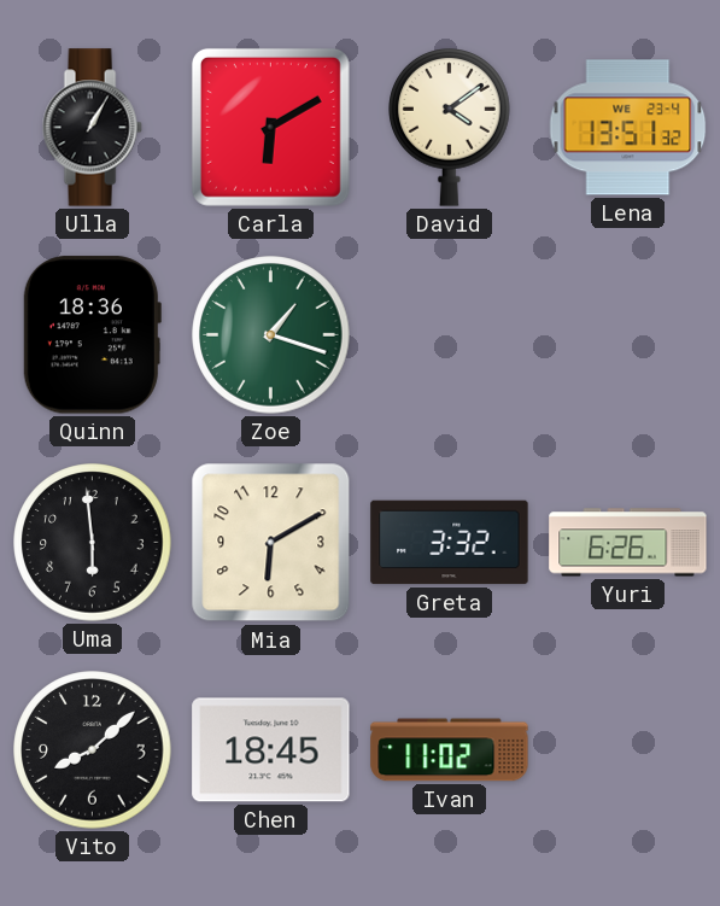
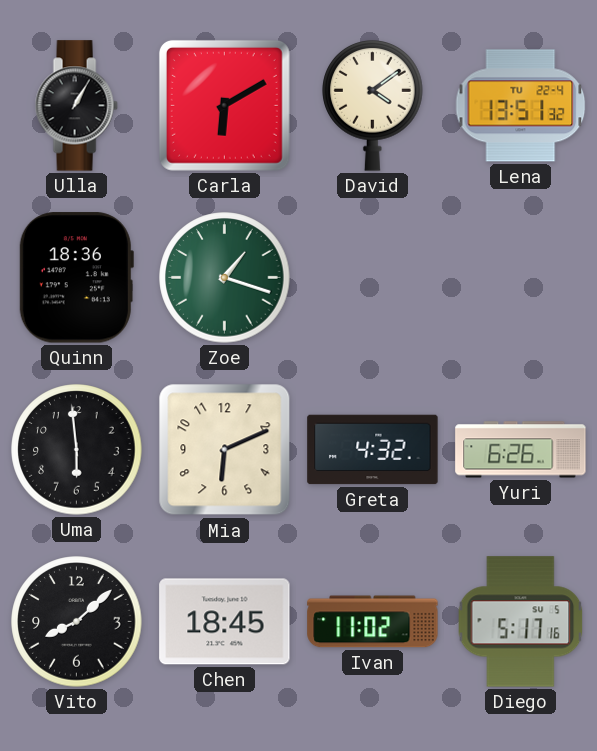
Lena date: WE 23-4 -> TU 22-4 (521, 106)
Mia: 6:10 -> 6:11 (225, 450)
Greta: 3:32 -> 4:32 (373, 450)
Diego: none -> 5:17 (521, 622)
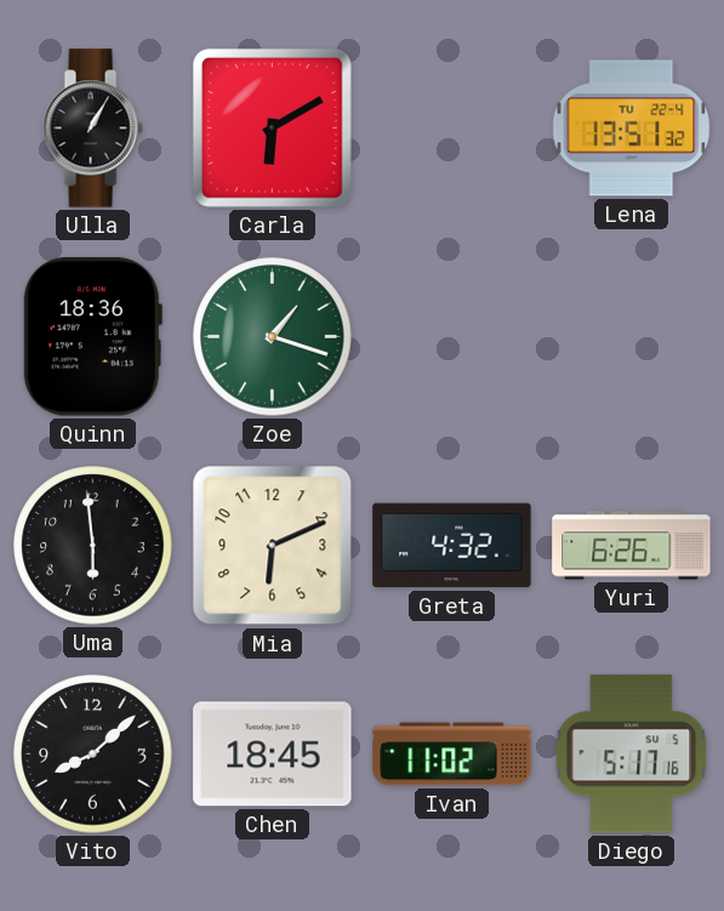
David: 4:09 -> none (373, 106)
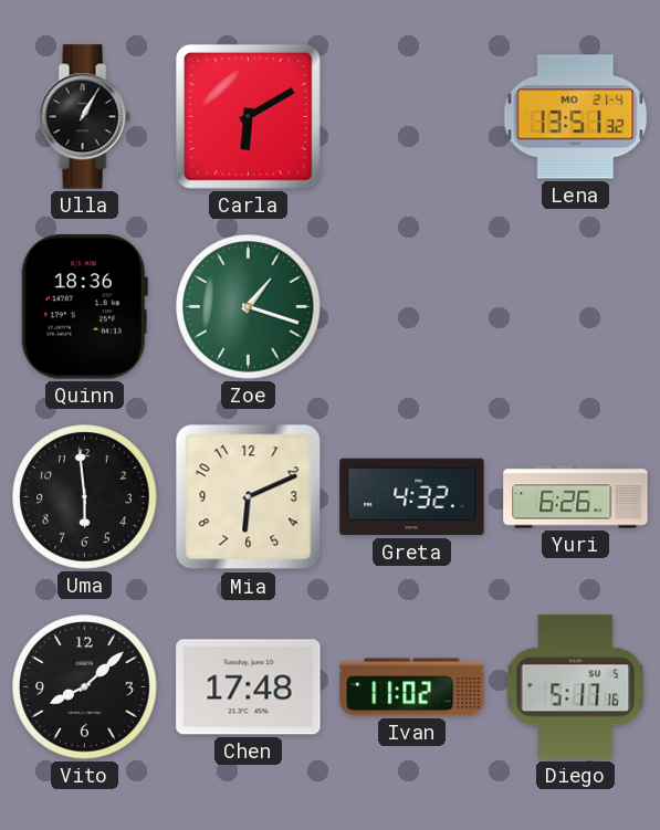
Lena date: TU 22-4 -> MO 21-4 (576, 117)
Chen: 18:45 -> 17:48 (249, 687)
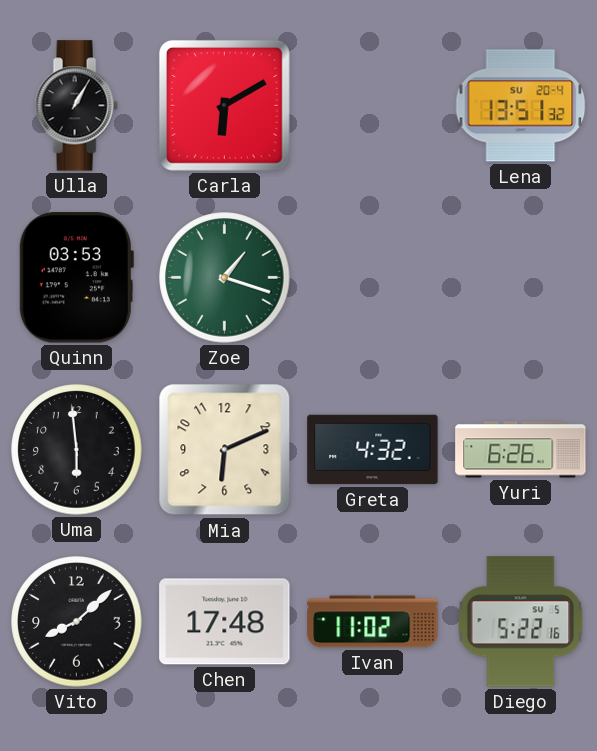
Lena date: MO 21-4 -> SU 20-4 (521, 106)
Quinn: 18:36 -> 03:53 (76, 278)
Diego: 5:17 -> 5:22 (521, 622)
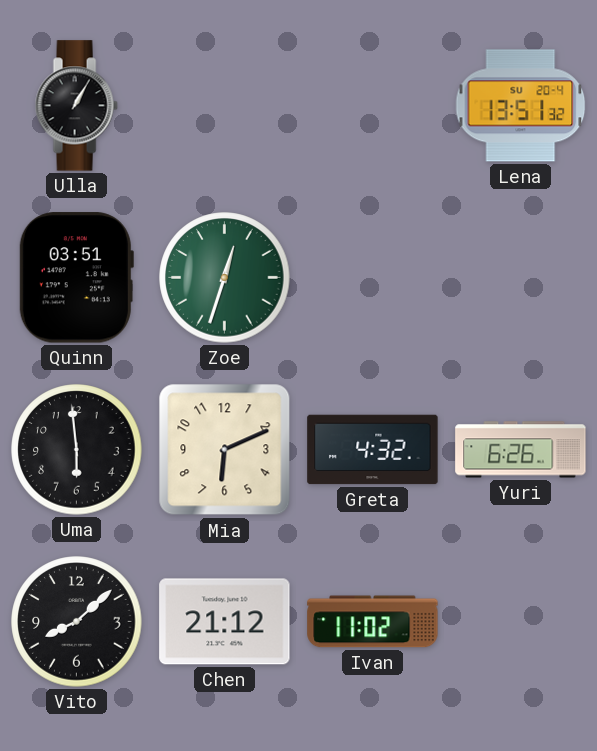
Carla: 6:10 -> none (224, 105)
Quinn: 03:53 -> 03:51 (76, 278)
Zoe: 1:18 -> 12:33 (225, 278)
Chen: 17:48 -> 21:12 (225, 622)
Diego: 5:22 -> none (521, 622)
